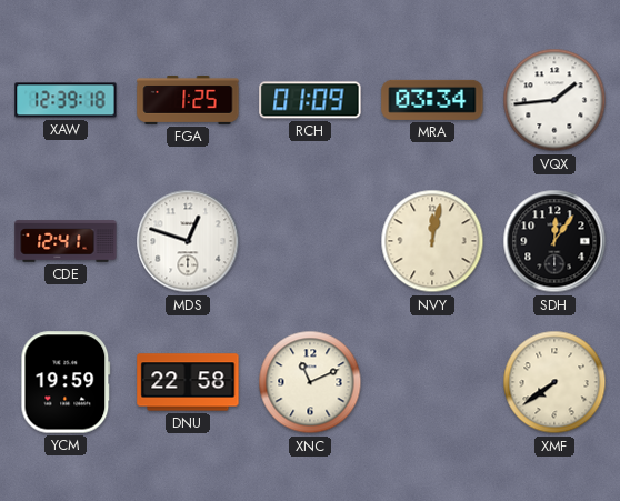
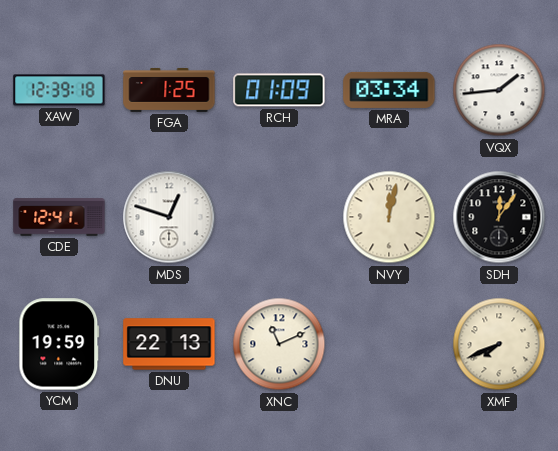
DNU: 22:58 -> 22:13 (169, 344)
XMF: 7:39 -> 7:41 (499, 344)
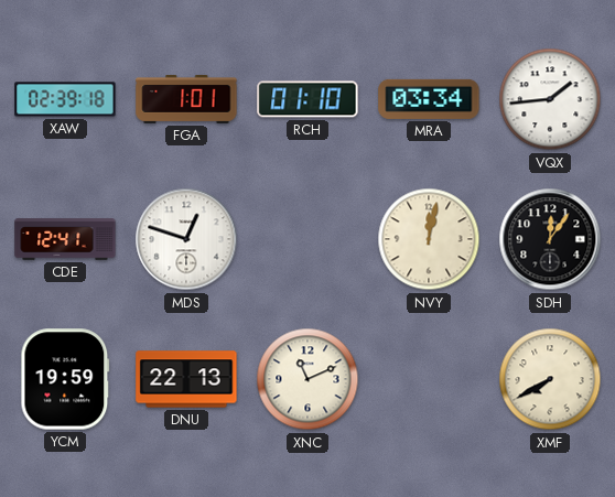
XAW: 12:39 -> 02:39 (65, 99)
FGA: 1:25 -> 1:01 (186, 99)
RCH: 01:09 -> 01:10 (307, 99)
XMF: 7:41 -> 7:40 (550, 379)
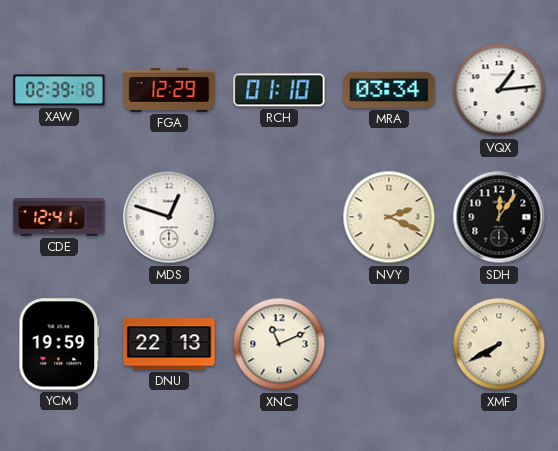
FGA: 1:01 -> 12:29 (169, 90)
VQX: 1:44 -> 1:14 (499, 90)
NVY: 12:02 -> 2:19 (389, 217)
